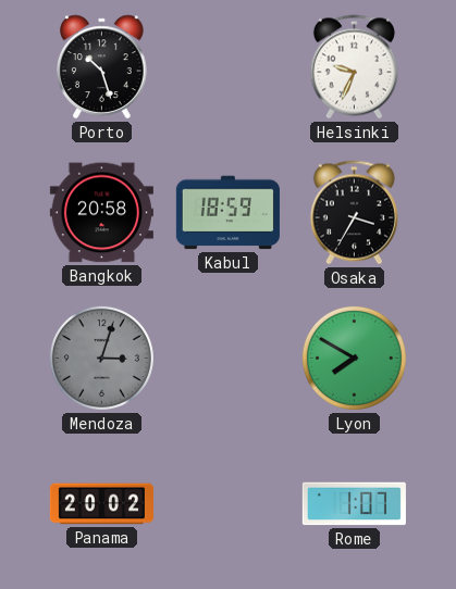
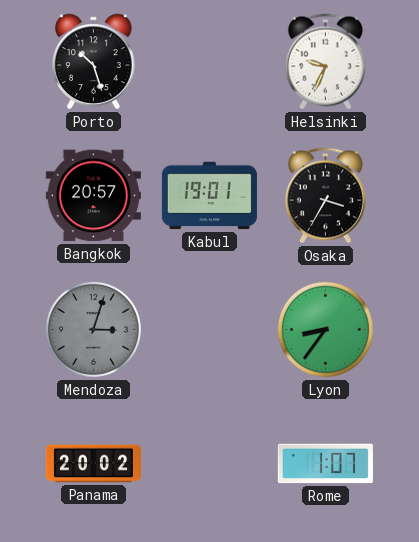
Bangkok: 20:58 -> 20:57 (93, 196)
Kabul: 18:59 -> 19:01 (209, 196)
Lyon: 7:50 -> 8:36 (325, 329)
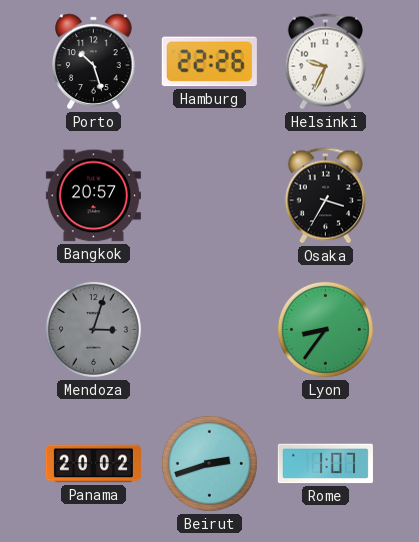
Hamburg: none -> 22:26 (209, 62)
Kabul: 19:01 -> none (209, 196)
Beirut: none -> 2:42 (209, 463)
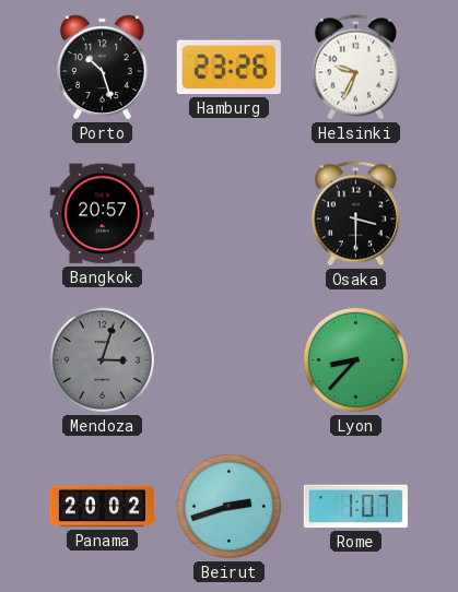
Hamburg: 22:26 -> 23:26 (228, 68)
Osaka: 3:35 -> 3:30 (355, 214)
Lyon: 8:36 -> 8:37 (355, 359)
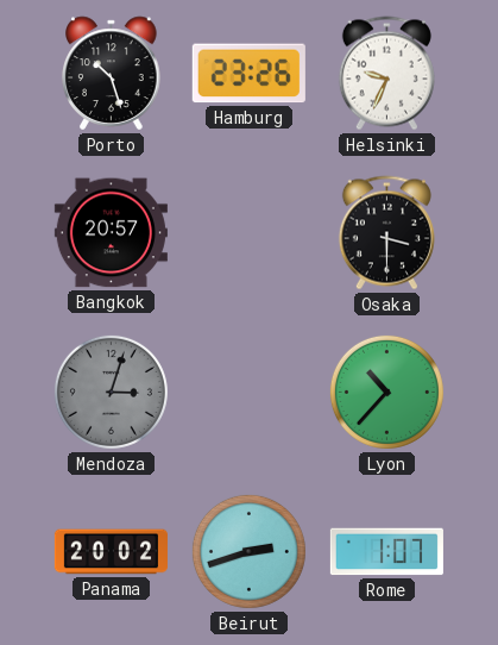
Lyon: 8:37 -> 10:37 (386, 392)
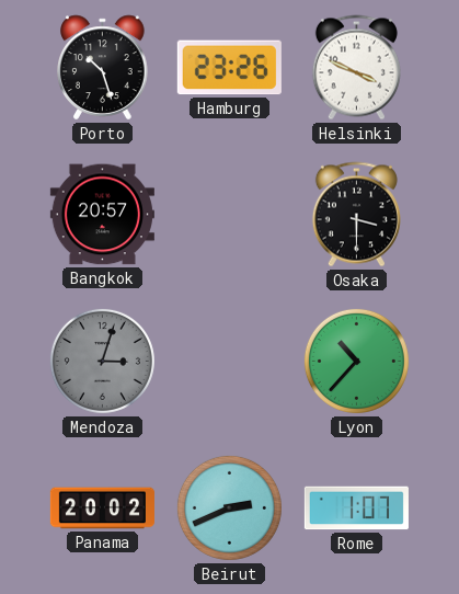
Helsinki: 9:34 -> 3:49 (356, 68)
Beirut: 2:42 -> 2:41 (229, 507)
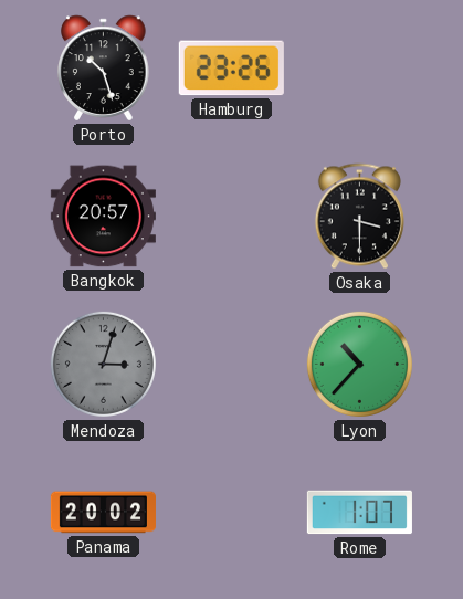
Helsinki: 3:49 -> none (356, 68)
Beirut: 2:41 -> none (229, 507)
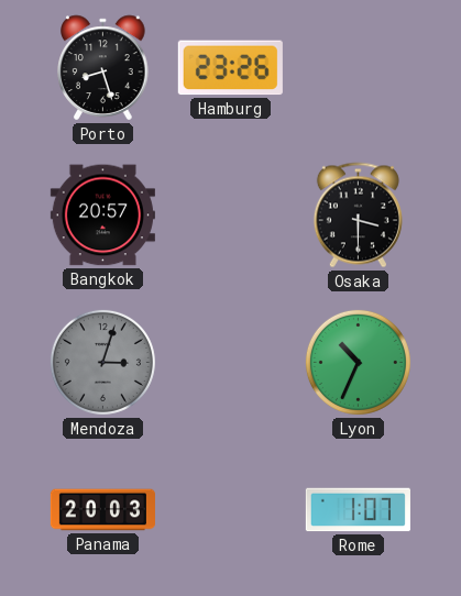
Porto: 10:27 -> 8:27 (103, 68)
Lyon: 10:37 -> 10:34 (358, 362)
Panama: 20:02 -> 20:03 (102, 510)
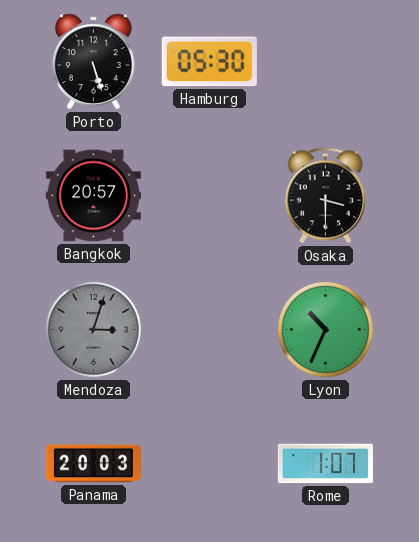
Porto: 8:27 -> 5:27 (94, 62)
Hamburg: 23:26 -> 05:30 (209, 62)
